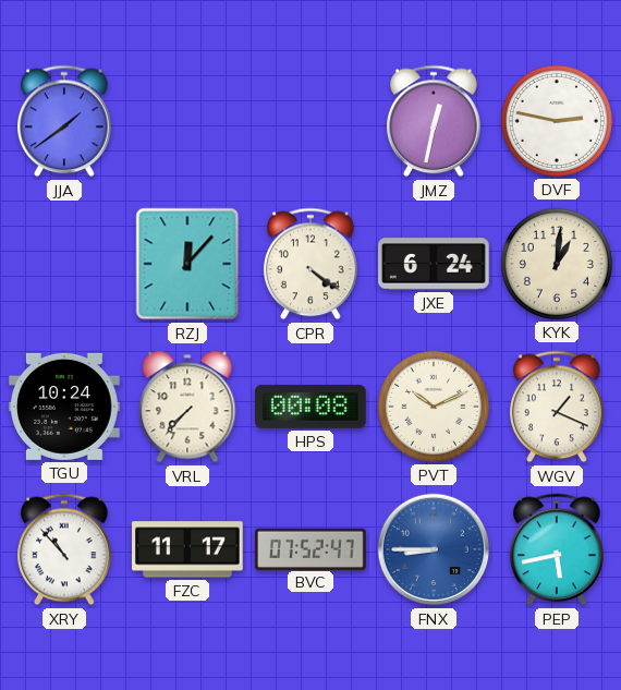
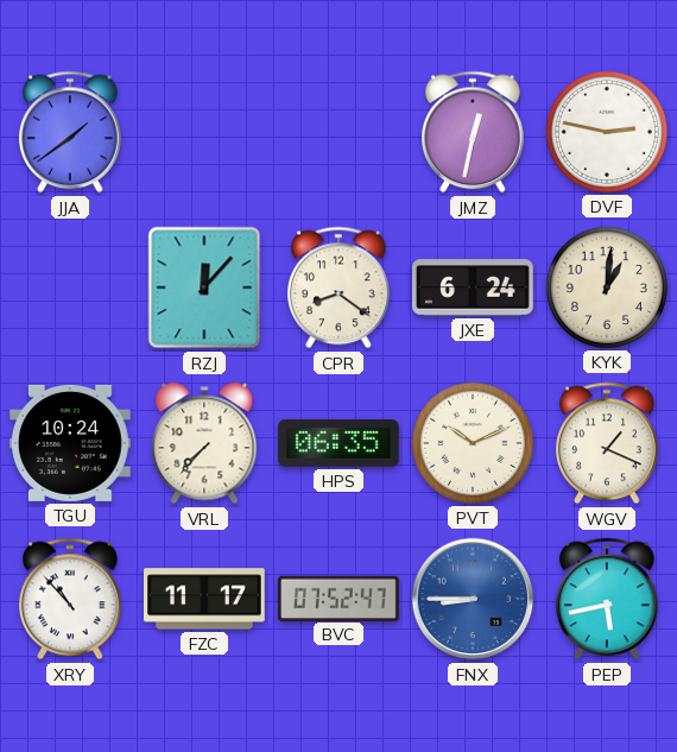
CPR: 4:21 -> 8:21 (340, 287)
HPS: 00:08 -> 06:35 (340, 443)
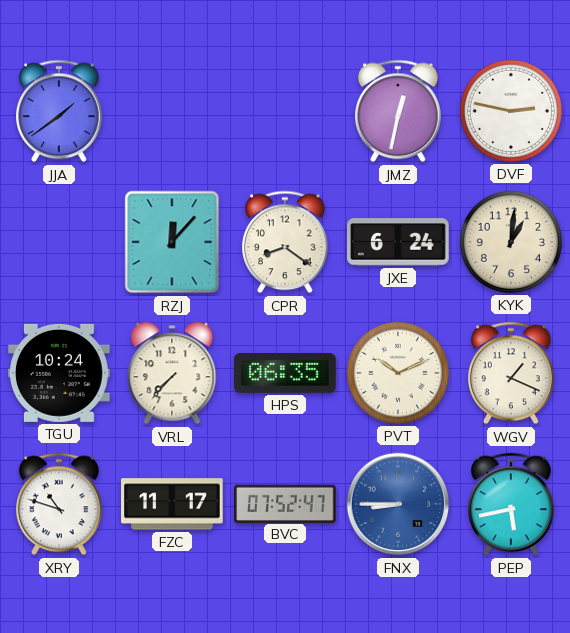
XRY: 10:53 -> 10:48 (60, 504)
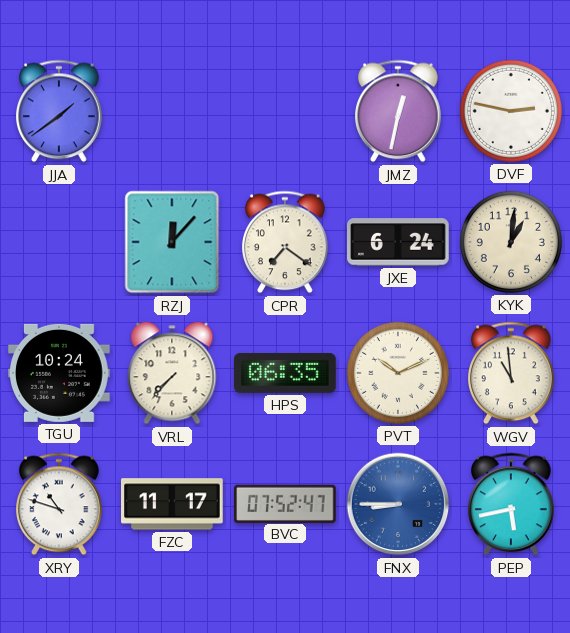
CPR: 8:21 -> 7:21 (286, 242)
WGV: 1:19 -> 10:59 (512, 373)
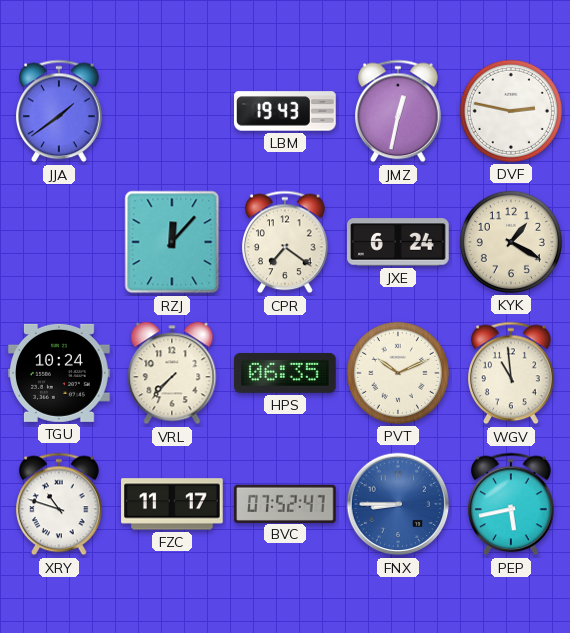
LBM: none -> 19:43 (285, 111)
KYK: 1:01 -> 1:20 (511, 242)
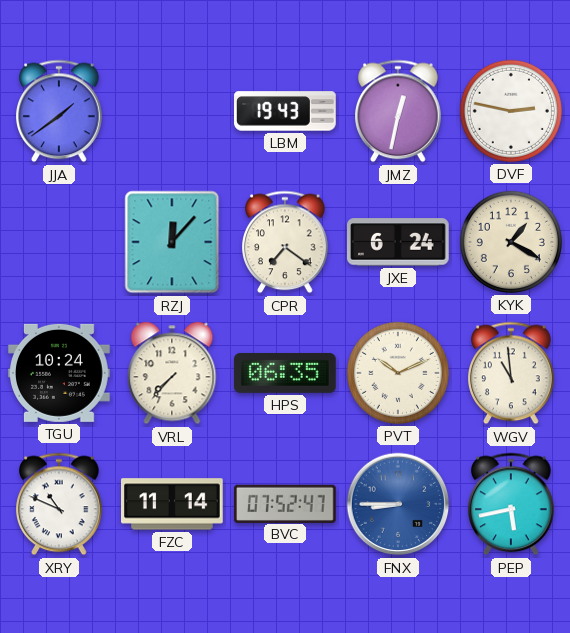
XRY: 10:48 -> 10:49 (60, 504)
FZC: 11:17 -> 11:14 (173, 504)
